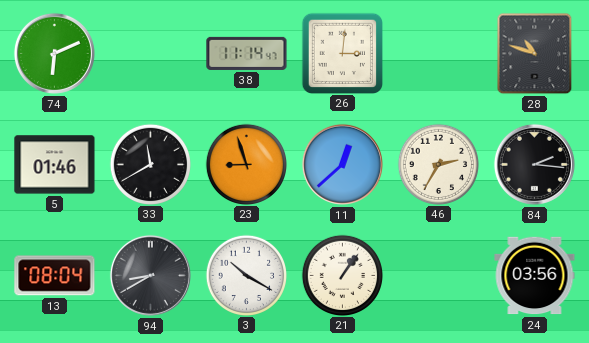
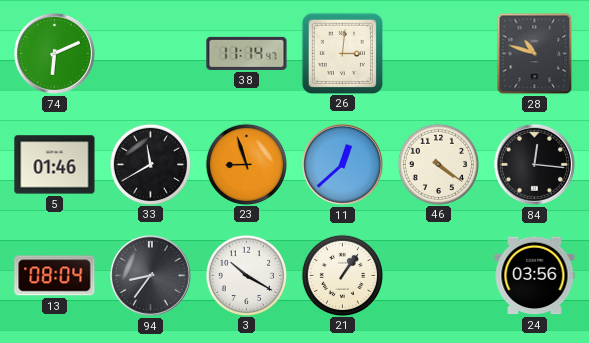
46: 2:35 -> 4:21 (438, 164)
84: 2:16 -> 12:16 (534, 164)
94: 8:40 -> 8:36 (150, 275)
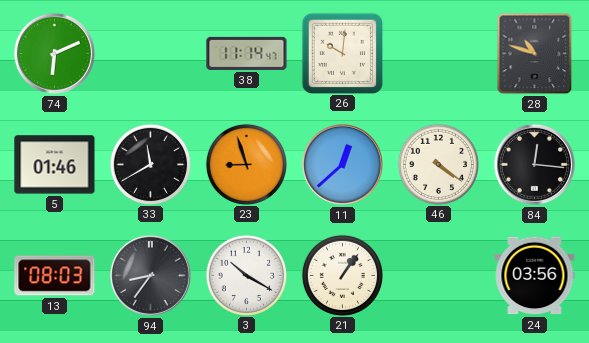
26: 3:01 -> 10:01 (342, 53)
13: 08:04 -> 08:03 (55, 276)
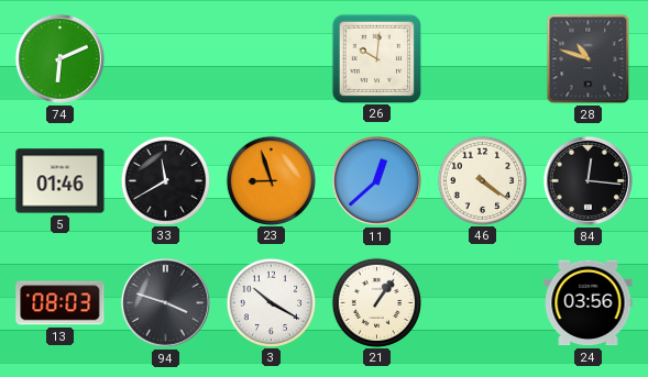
38: 11:14 -> none (247, 53)
94: 8:36 -> 3:48 (165, 302)
